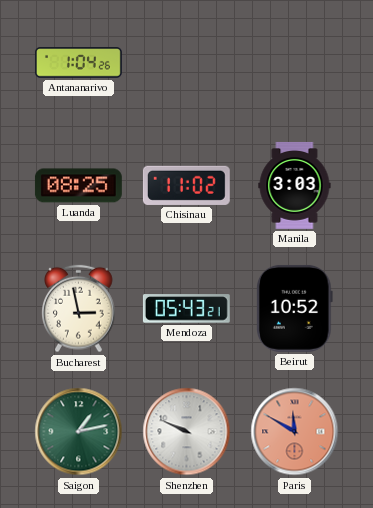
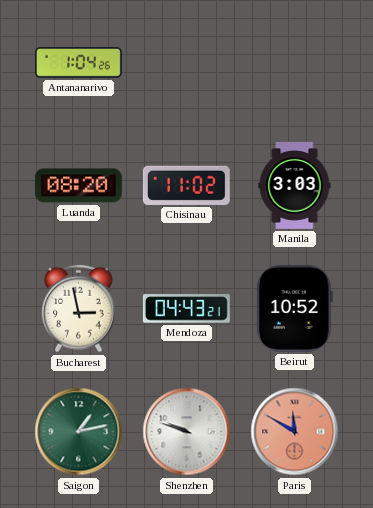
Luanda: 08:25 -> 08:20 (78, 186)
Mendoza: 05:43 -> 04:43 (186, 309)
Shenzhen: 9:49 -> 9:48 (187, 432)
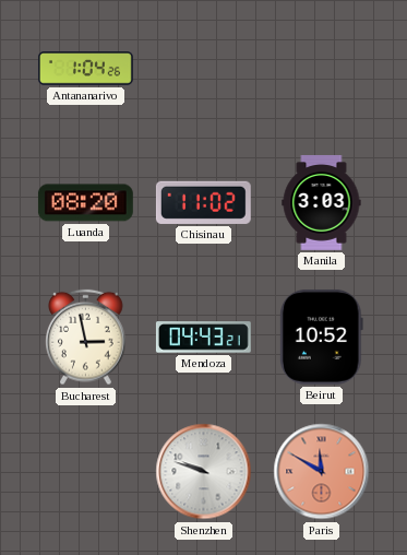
Saigon: 1:13 -> none (79, 432)
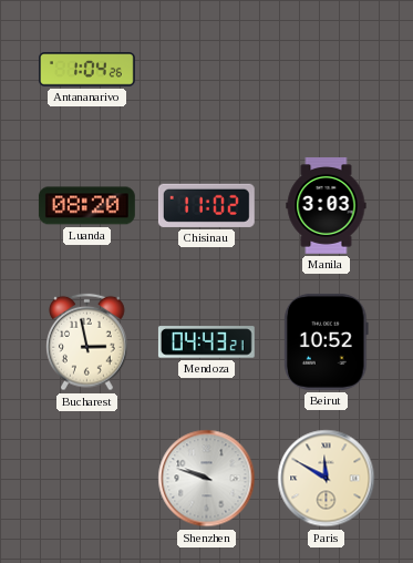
Paris dial: salmon -> cream (327, 479)
